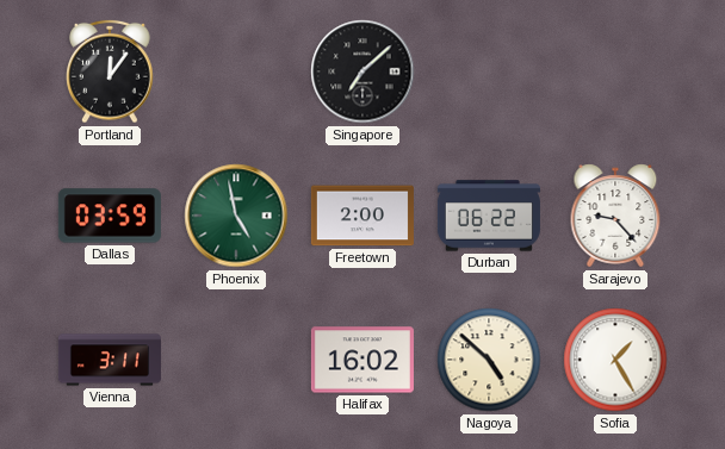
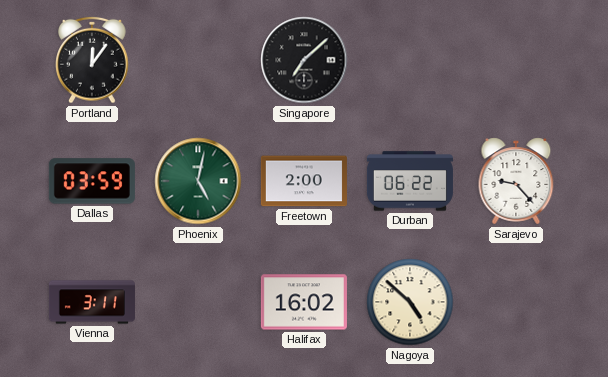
Phoenix: 4:58 -> 5:02 (198, 181)
Sofia: 1:25 -> none (615, 360)
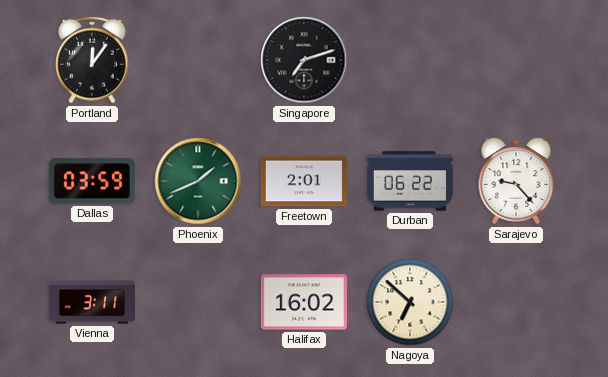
Singapore: 7:08 -> 7:12 (304, 60)
Phoenix: 5:02 -> 1:41 (198, 181)
Freetown: 2:00 -> 2:01 (304, 181)
Nagoya: 4:52 -> 6:52 (410, 302)
